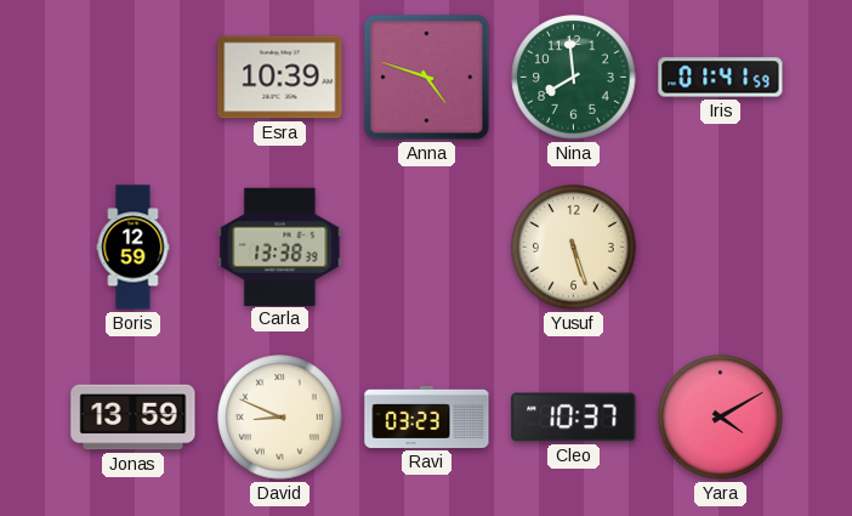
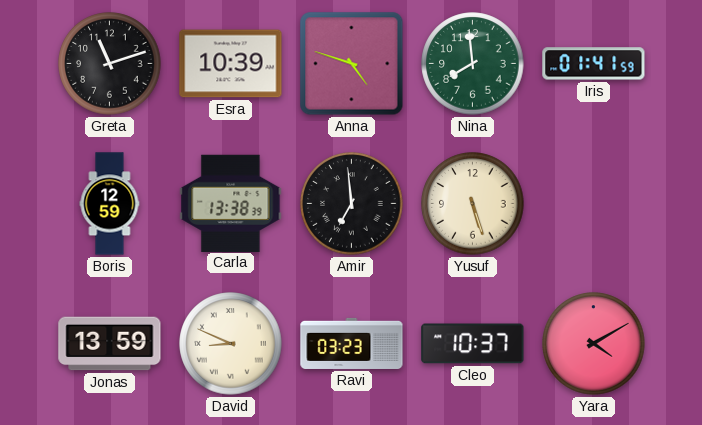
Greta: none -> 11:12 (110, 64)
Amir: none -> 6:59 (352, 204)
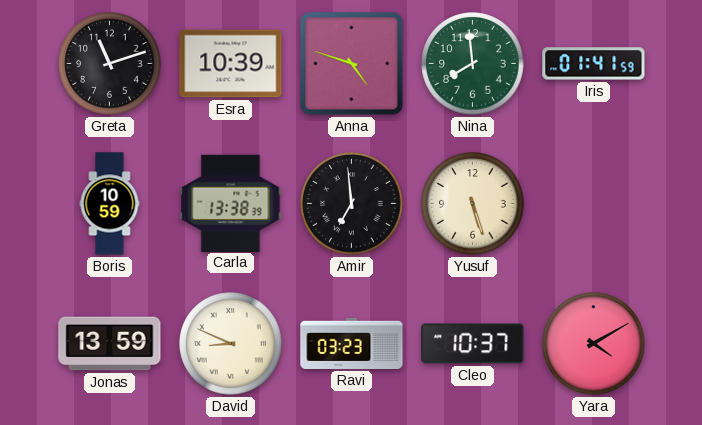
Boris: 12:59 -> 10:59 (110, 204)
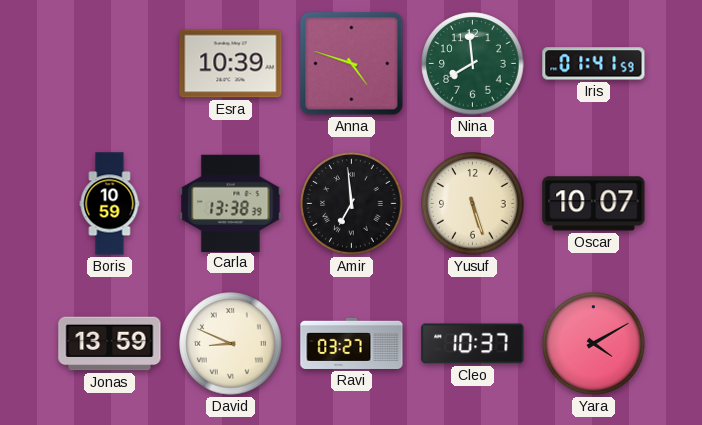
Greta: 11:12 -> none (110, 64)
Oscar: none -> 10:07 (594, 204)
Ravi: 03:23 -> 03:27 (352, 343)
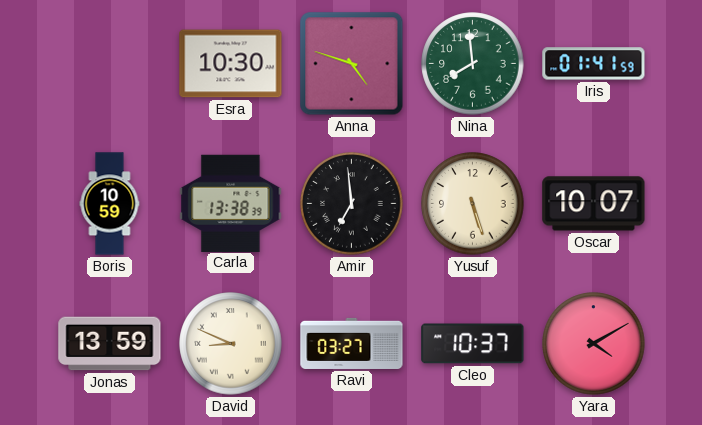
Esra: 10:39 -> 10:30 (231, 64)
